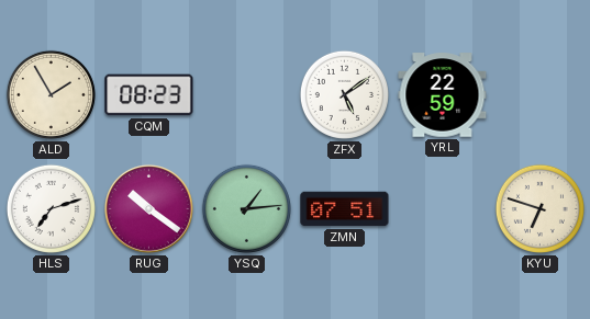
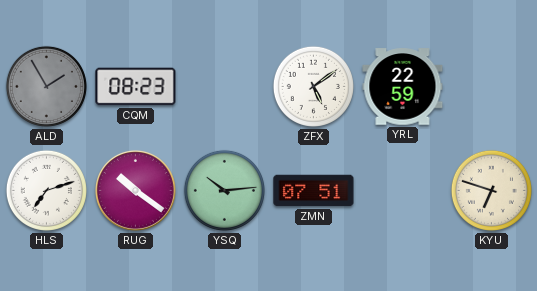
ALD dial: cream -> grey (46, 86)
YSQ: 1:14 -> 10:14 (224, 190)
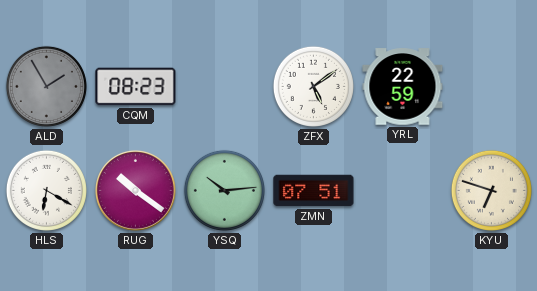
HLS: 7:12 -> 6:20 (46, 190)
